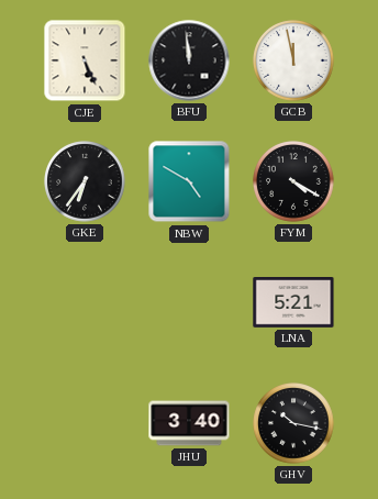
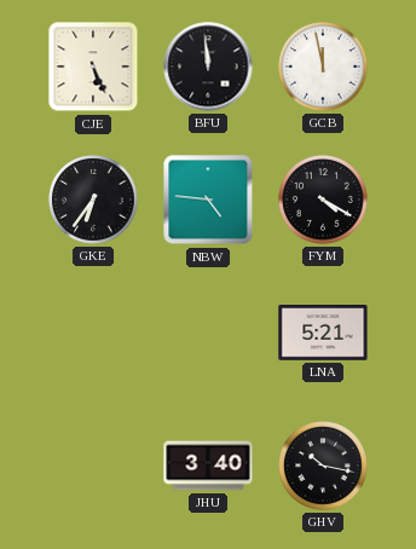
NBW: 4:50 -> 4:46 (208, 200)
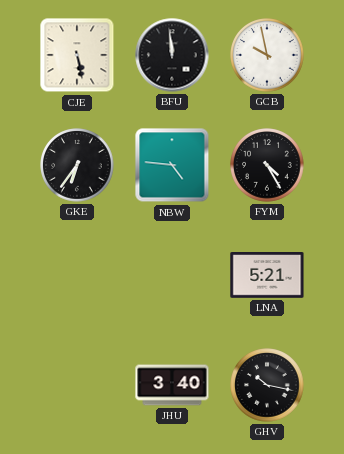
CJE: 5:26 -> 5:28 (77, 55)
GCB: 11:58 -> 9:58 (267, 55)
FYM: 4:20 -> 4:25 (267, 165)
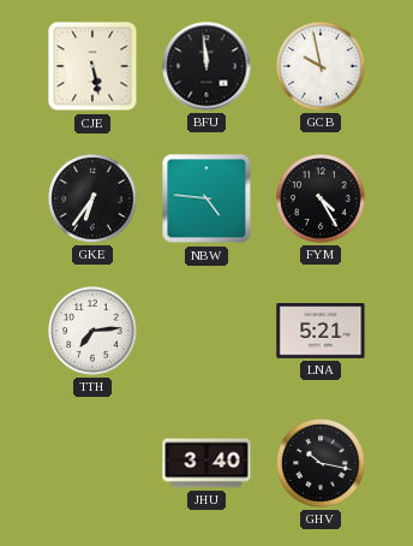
TTH: none -> 7:14 (92, 331)
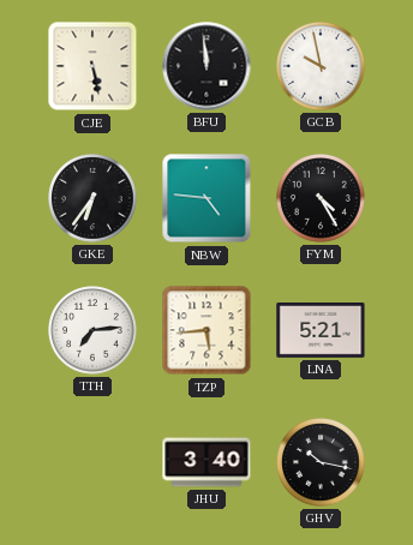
TZP: none -> 5:44 (206, 330)
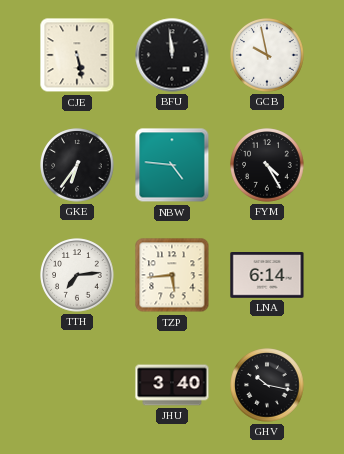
LNA: 5:21 -> 6:14 (267, 276)
